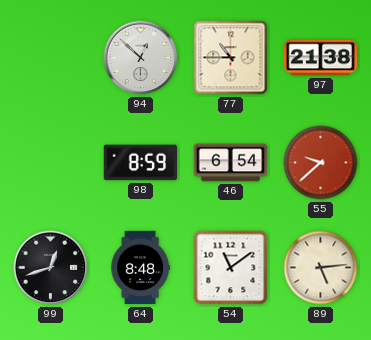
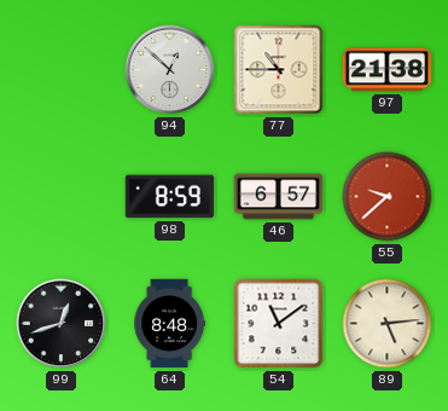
46: 6:54 -> 6:57 (279, 197)
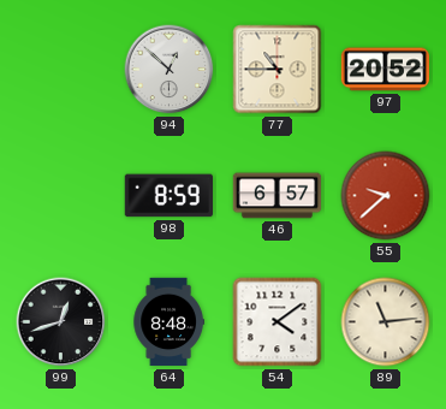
97: 21:38 -> 20:52 (385, 70)
54: 11:09 -> 4:09 (278, 322)
89: 5:14 -> 11:14 (386, 322)
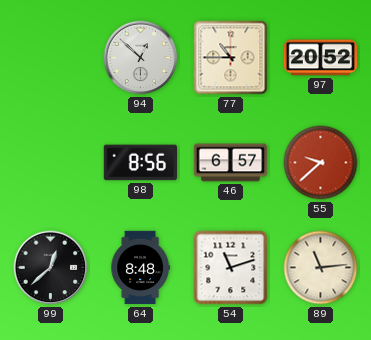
98: 8:59 -> 8:56 (140, 163)
99: 12:42 -> 12:38 (51, 268)
54: 4:09 -> 11:12 (231, 268)
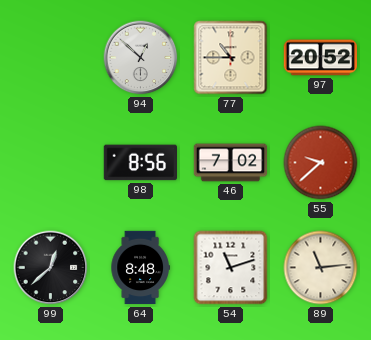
46: 6:57 -> 7:02 (231, 163)
